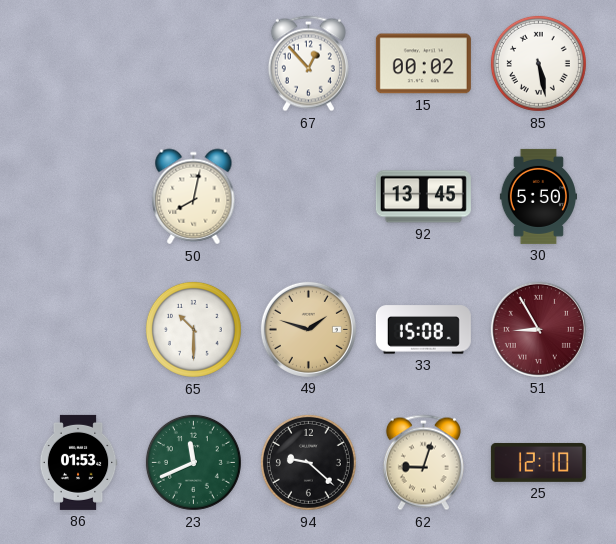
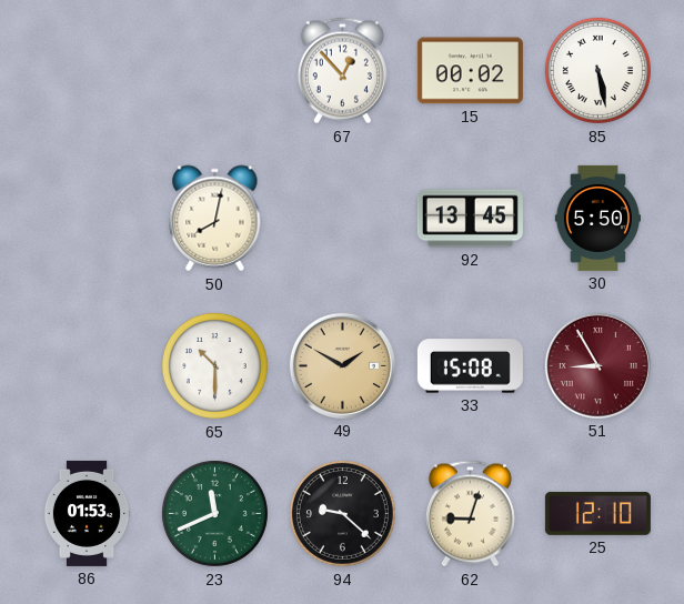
49: 1:48 -> 1:50 (342, 365)
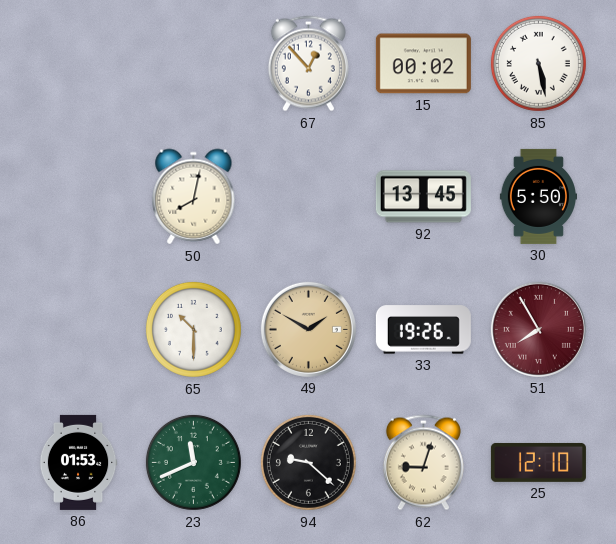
33: 15:08 -> 19:26 (423, 330)
51: 8:55 -> 7:55 (538, 329)
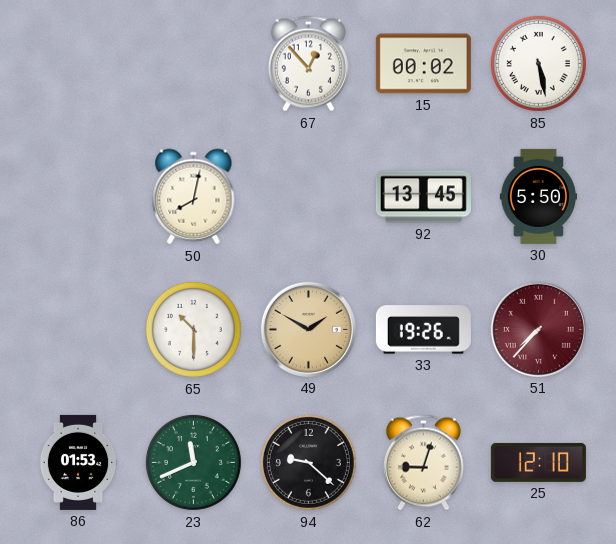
51: 7:55 -> 7:37 (538, 329)
